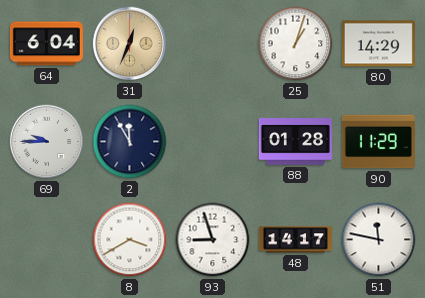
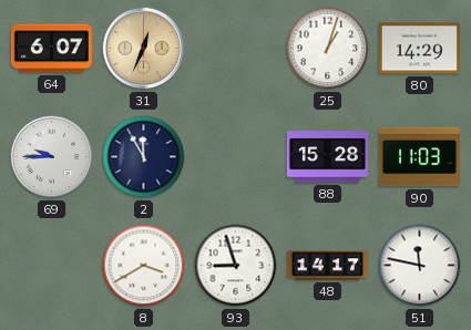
64: 6:04 -> 6:07 (51, 49)
88: 01:28 -> 15:28 (327, 157)
90: 11:29 -> 11:03 (419, 157)
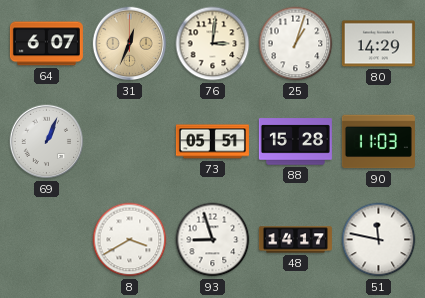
76: none -> 3:01 (213, 44)
69: 9:45 -> 1:04 (47, 142)
2: 11:55 -> none (144, 157)
73: none -> 05:51 (212, 142)
